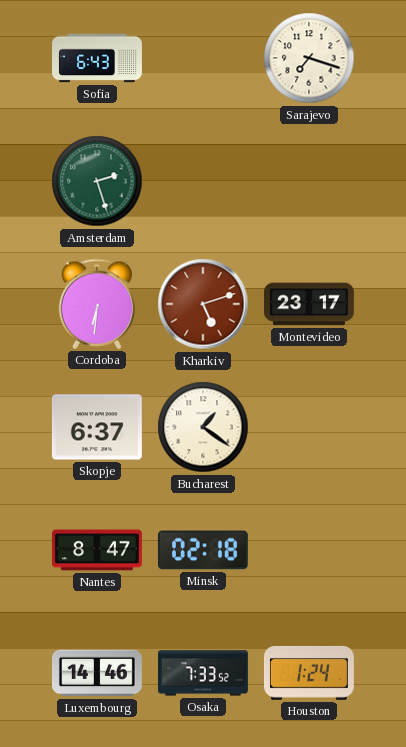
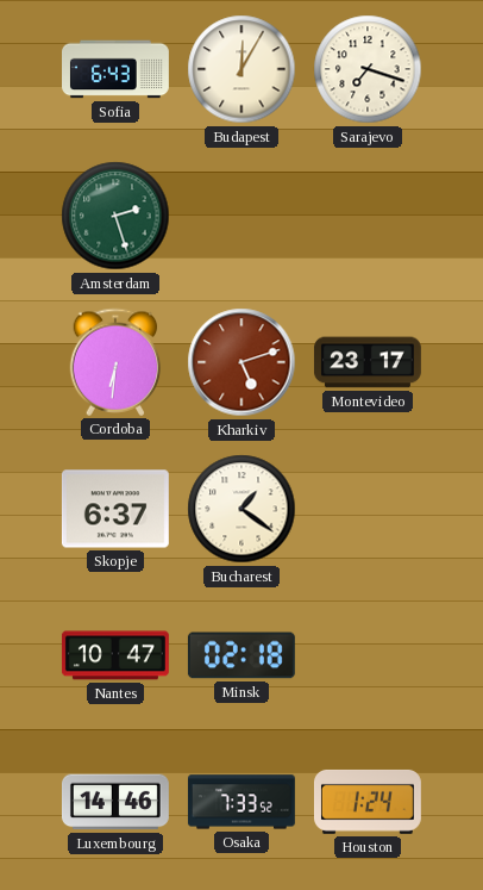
Budapest: none -> 12:05 (241, 69)
Nantes: 8:47 -> 10:47 (115, 655)
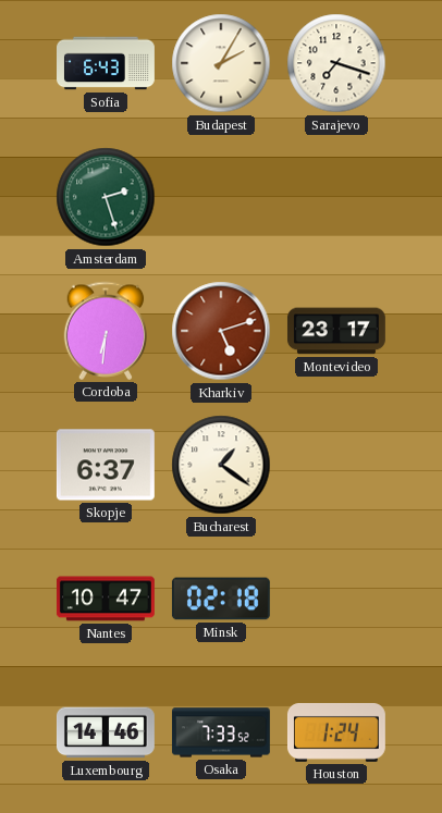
Budapest: 12:05 -> 2:05 (221, 63)
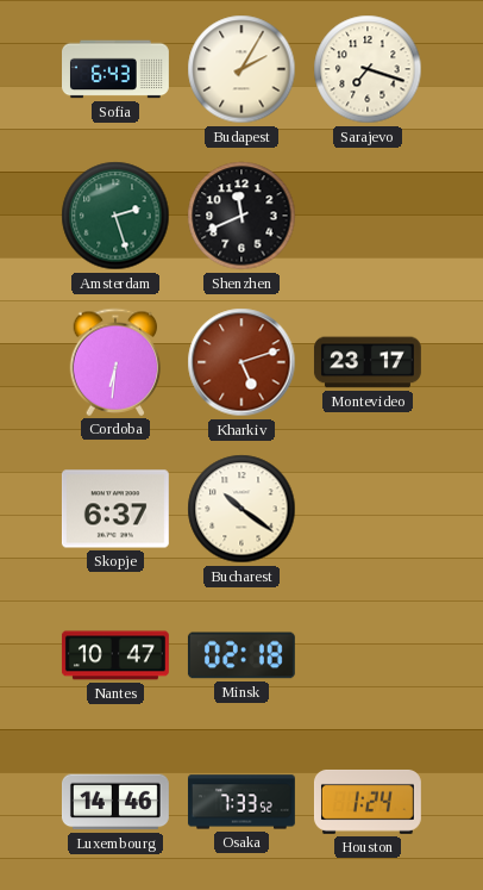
Shenzhen: none -> 11:41 (241, 216)
Bucharest: 1:21 -> 10:21 (241, 509)
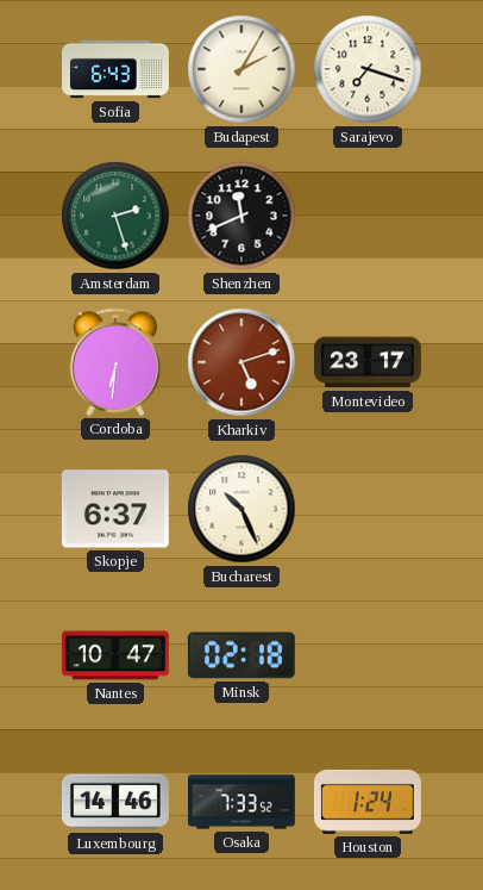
Bucharest: 10:21 -> 10:26 (241, 509)
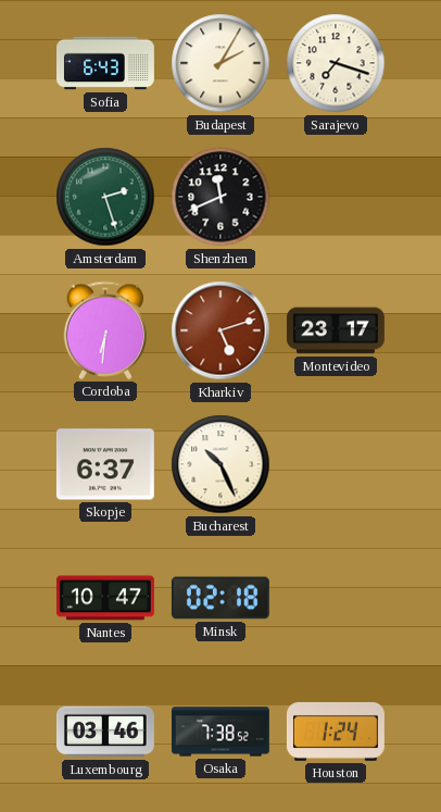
Luxembourg: 14:46 -> 03:46 (105, 732)
Osaka: 7:33 -> 7:38 (220, 732)
